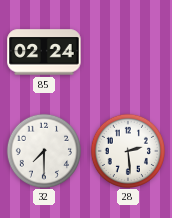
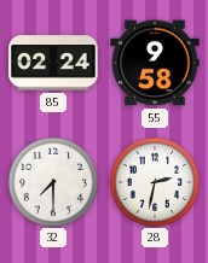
55: none -> 9:58 (155, 63)
28: 2:29 -> 2:32 (154, 181)
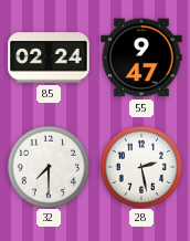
55: 9:58 -> 9:47 (141, 57)
28: 2:32 -> 2:28 (140, 166)
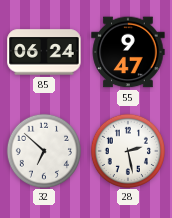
85: 02:24 -> 06:24 (44, 52)
32: 7:30 -> 6:52 (43, 150)
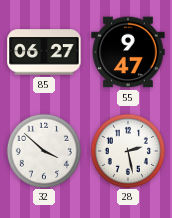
85: 06:24 -> 06:27 (44, 52)
32: 6:52 -> 3:52 (43, 150)
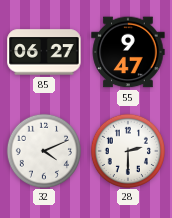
32: 3:52 -> 4:11 (43, 150)
28: 2:28 -> 2:30 (127, 150)
